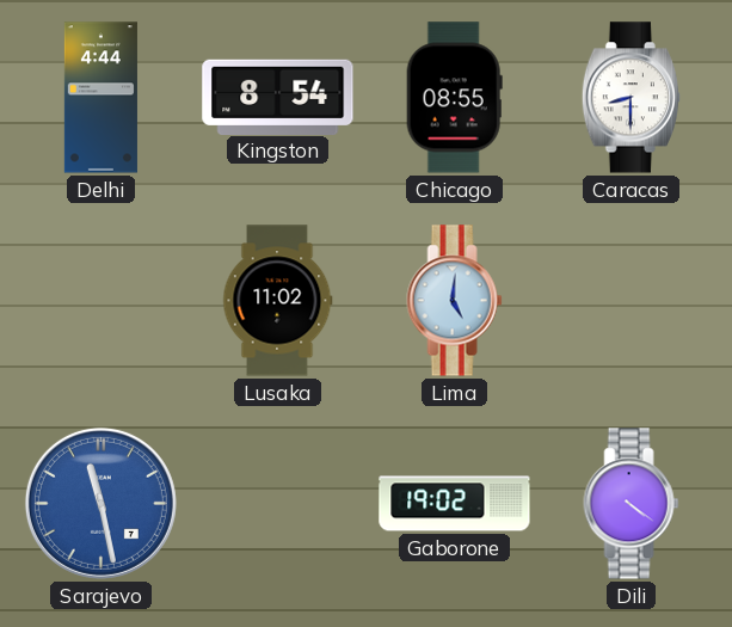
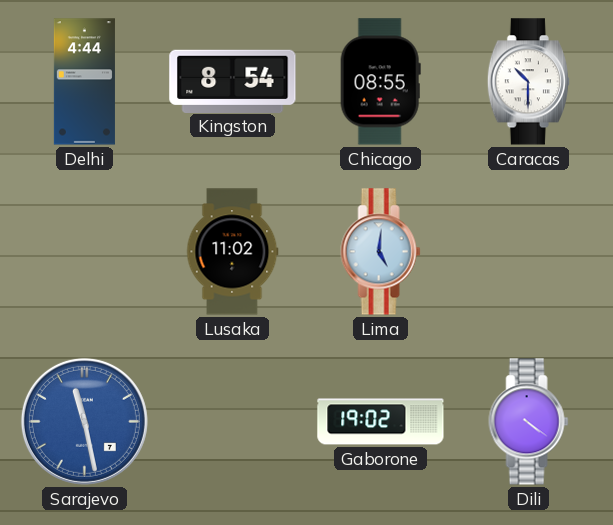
Caracas: 8:30 -> 10:30 (528, 82)
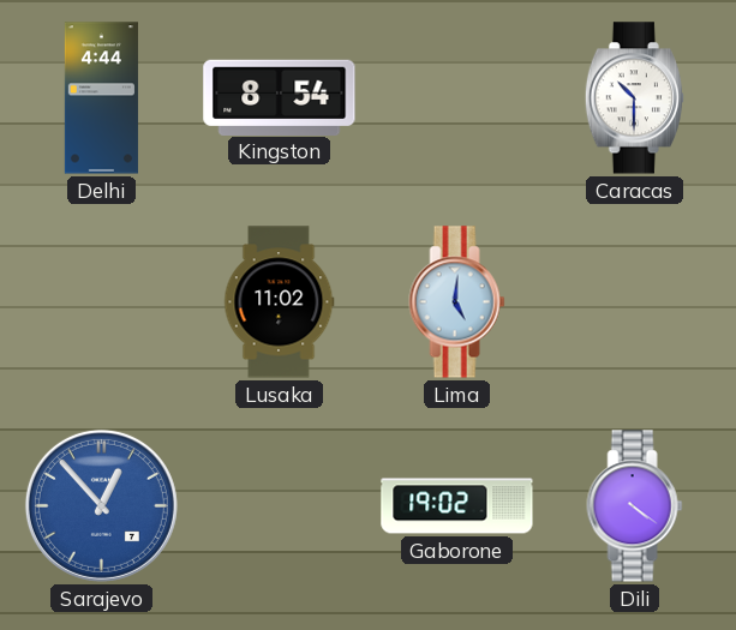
Chicago: 08:55 -> none (380, 82)
Sarajevo: 11:28 -> 12:53 (101, 505)
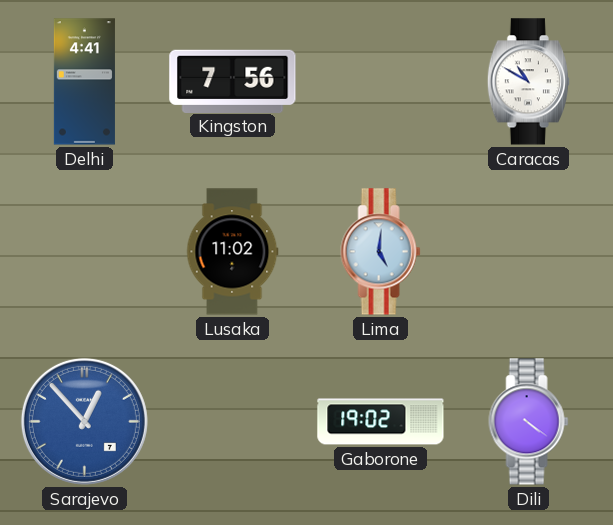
Delhi: 4:44 -> 4:41 (84, 82)
Kingston: 8:54 -> 7:56 (233, 81)
Caracas: 10:30 -> 10:50 (528, 82)
